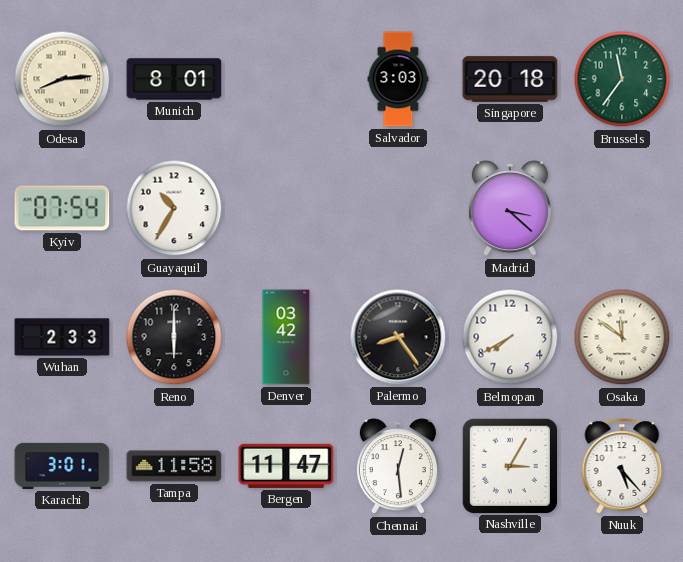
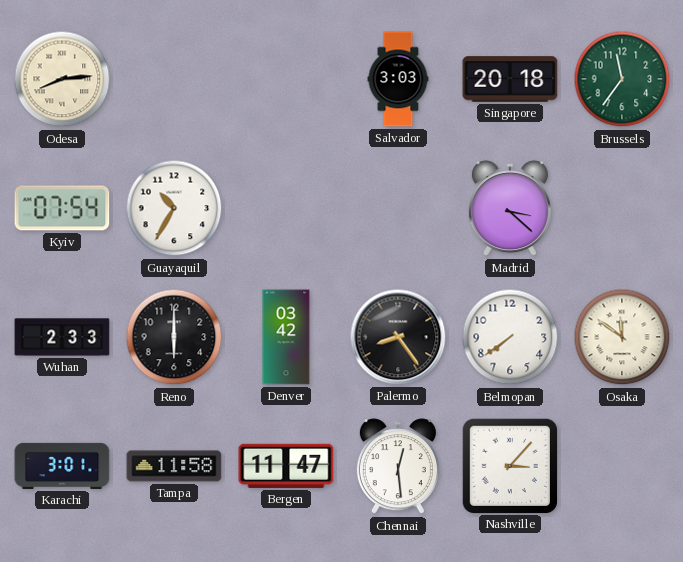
Munich: 8:01 -> none (174, 79)
Belmopan: 7:40 -> 7:39 (510, 337)
Nashville: 3:05 -> 3:07 (509, 465)
Nuuk: 5:23 -> none (622, 466)
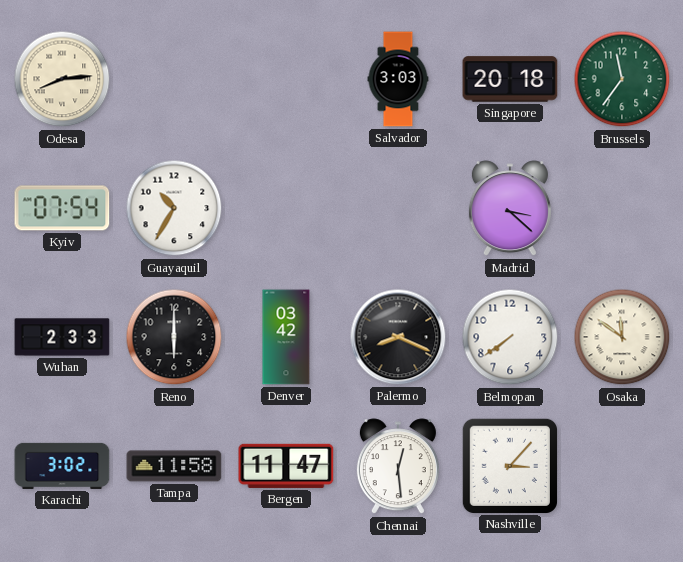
Palermo: 8:24 -> 8:19 (398, 337)
Karachi: 3:01 -> 3:02 (62, 466)
